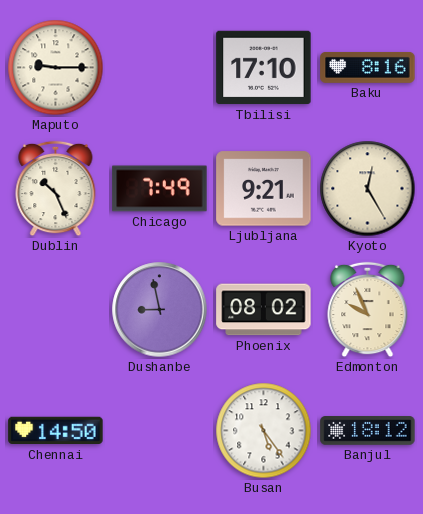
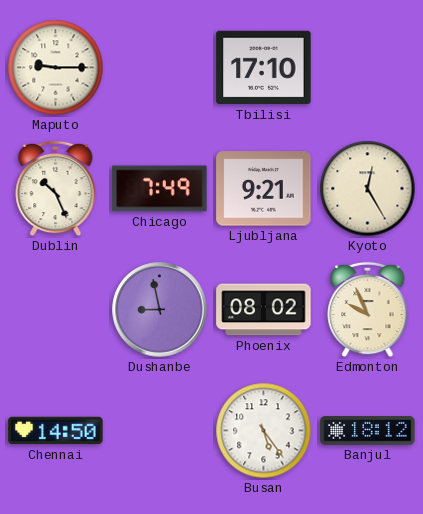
Baku: 8:16 -> none (368, 67)
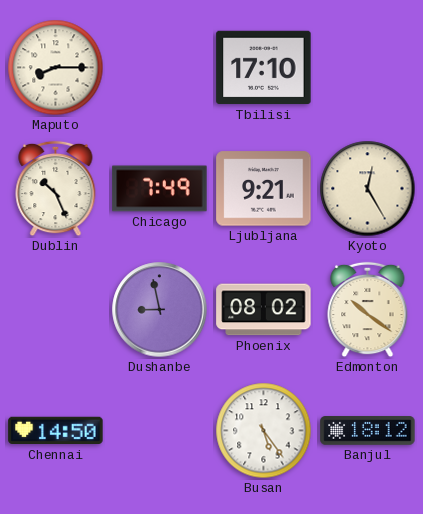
Maputo: 9:15 -> 8:15 (56, 68)
Edmonton: 9:56 -> 10:21 (368, 310)
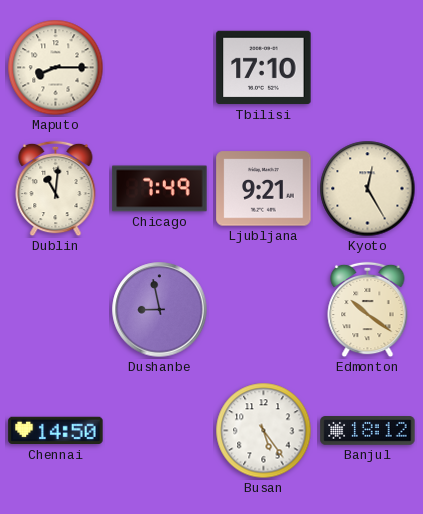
Dublin: 10:26 -> 11:01 (56, 189)
Phoenix: 08:02 -> none (264, 310)
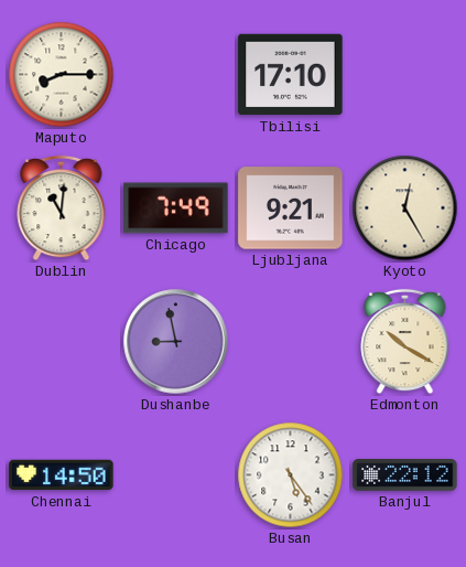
Edmonton: 10:21 -> 10:20 (405, 342)
Banjul: 18:12 -> 22:12 (405, 475)
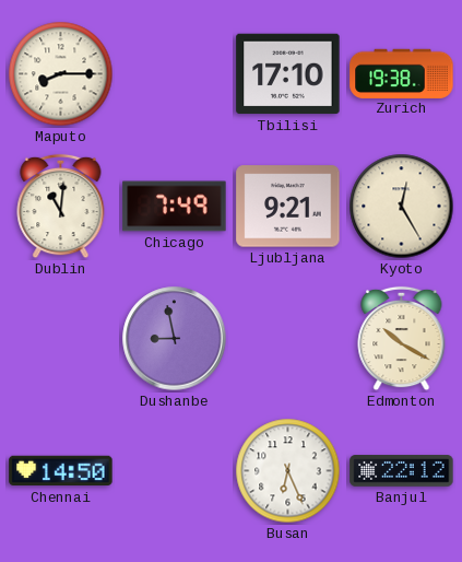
Zurich: none -> 19:38 (402, 73)
Busan: 5:24 -> 6:26 (288, 471)
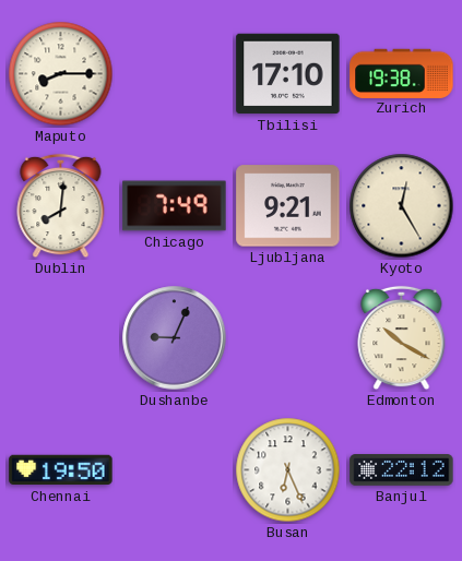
Dublin: 11:01 -> 8:01 (61, 206)
Dushanbe: 8:58 -> 9:04 (175, 338)
Chennai: 14:50 -> 19:50 (61, 470)
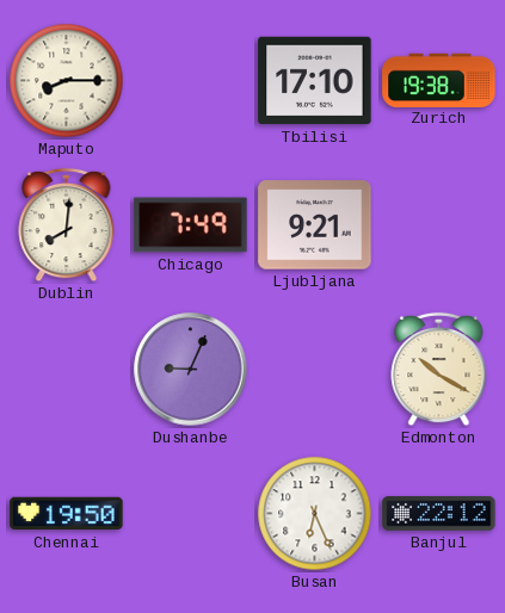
Kyoto: 12:25 -> none (402, 206)
